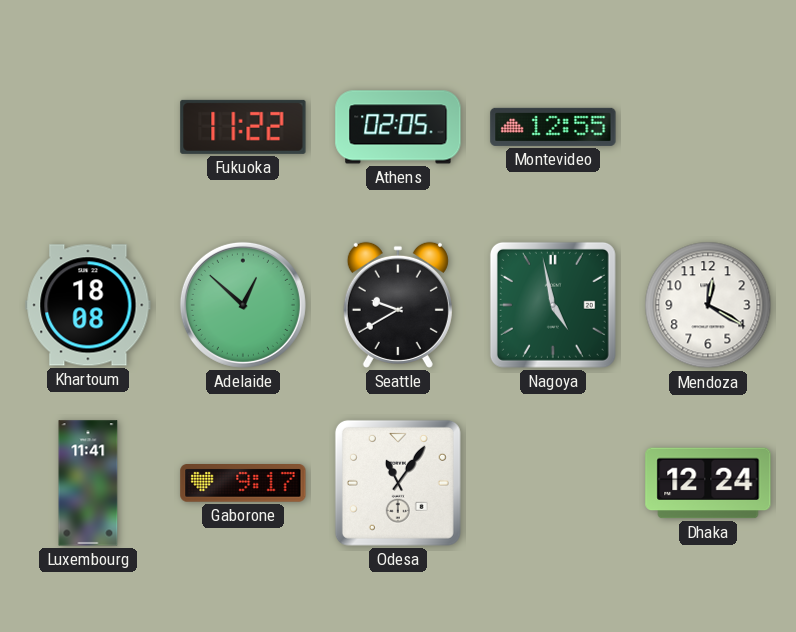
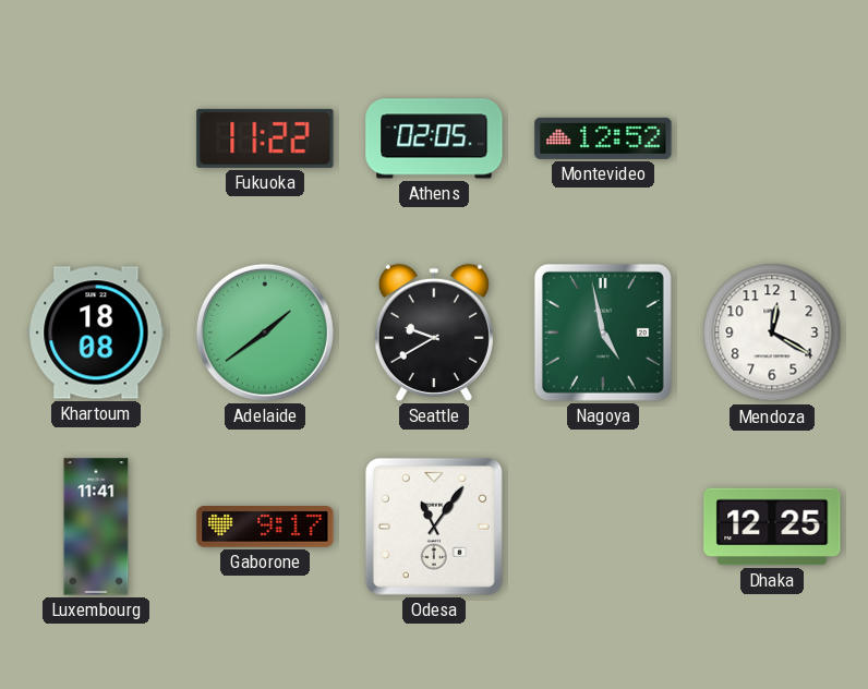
Montevideo: 12:55 -> 12:52 (603, 138)
Adelaide: 12:52 -> 1:39 (265, 333)
Dhaka: 12:24 -> 12:25 (772, 527)
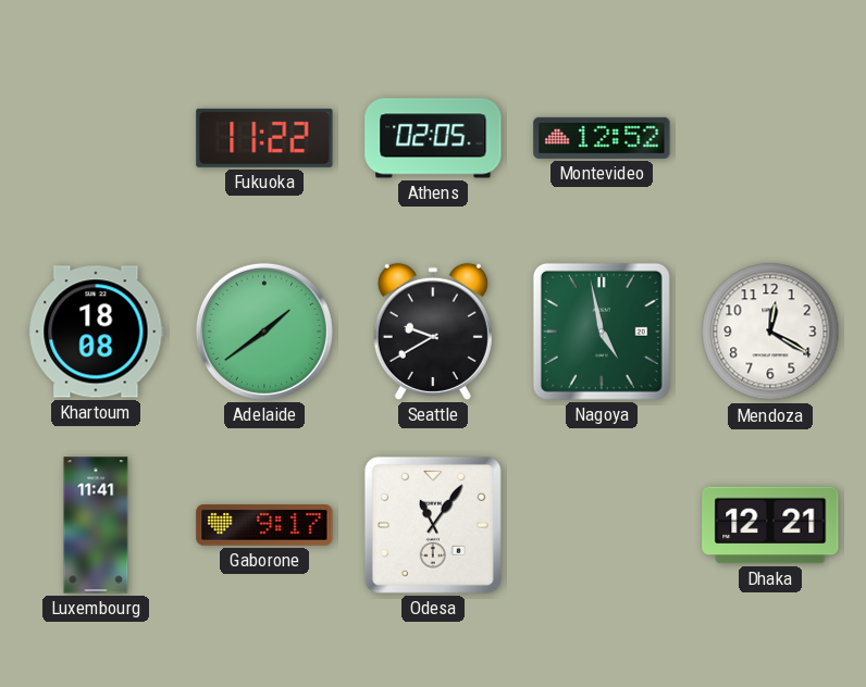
Dhaka: 12:25 -> 12:21 (770, 525)
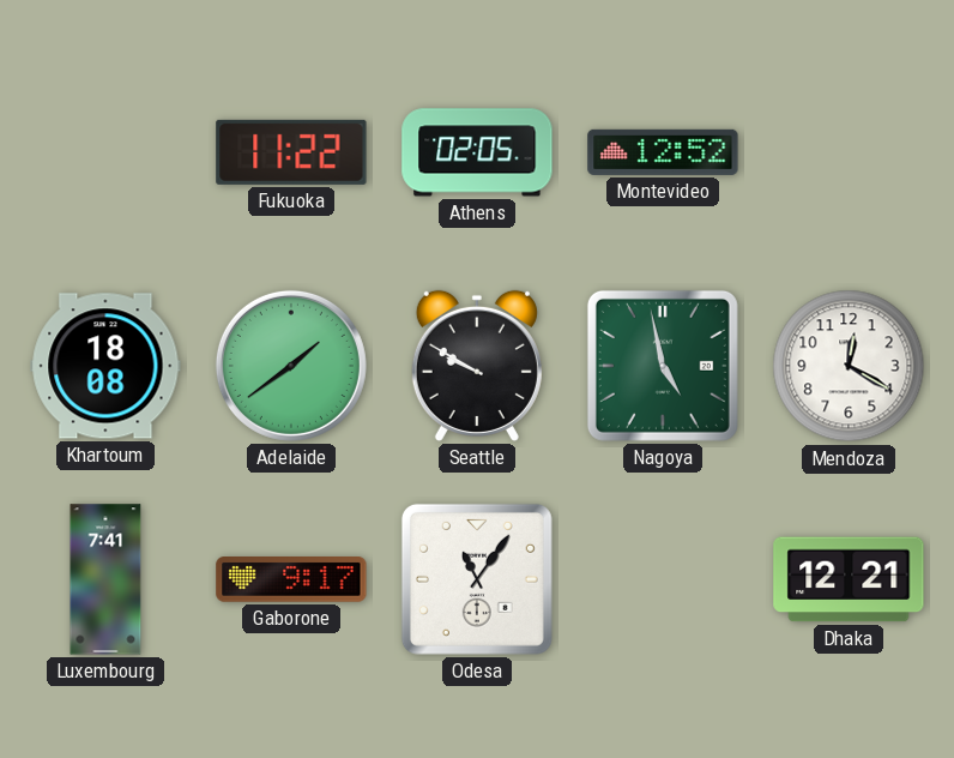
Seattle: 9:40 -> 9:50 (477, 366)
Luxembourg: 11:41 -> 7:41 (105, 579)
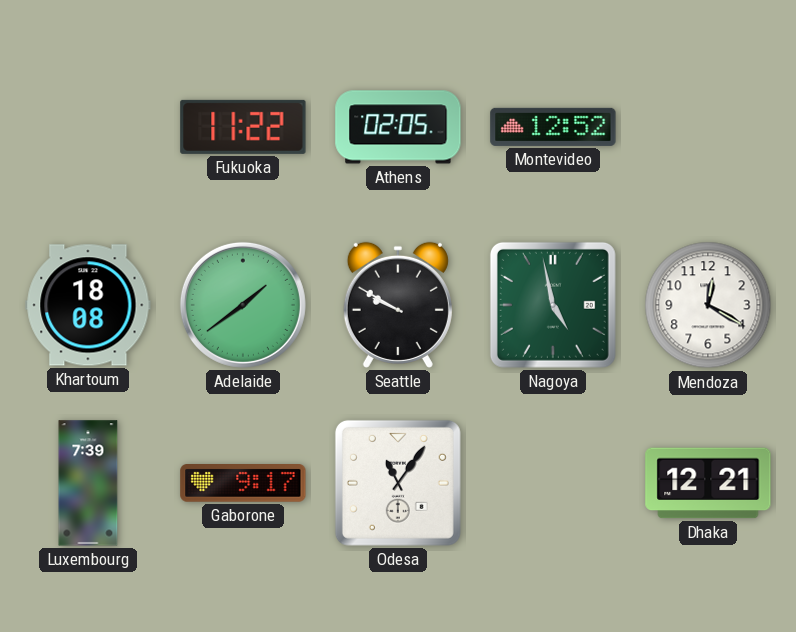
Luxembourg: 7:41 -> 7:39 (88, 483)
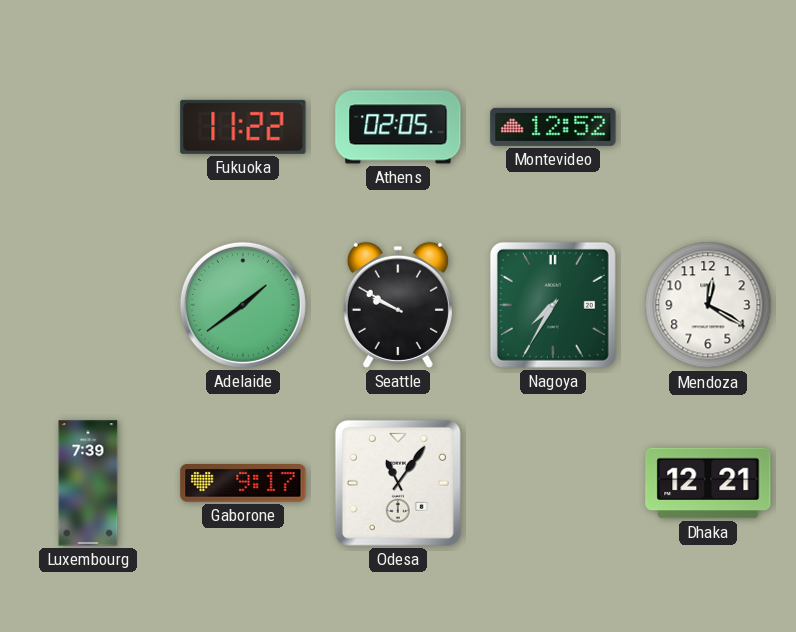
Khartoum: 18:08 -> none (88, 305)
Nagoya: 4:58 -> 7:35 (553, 305)
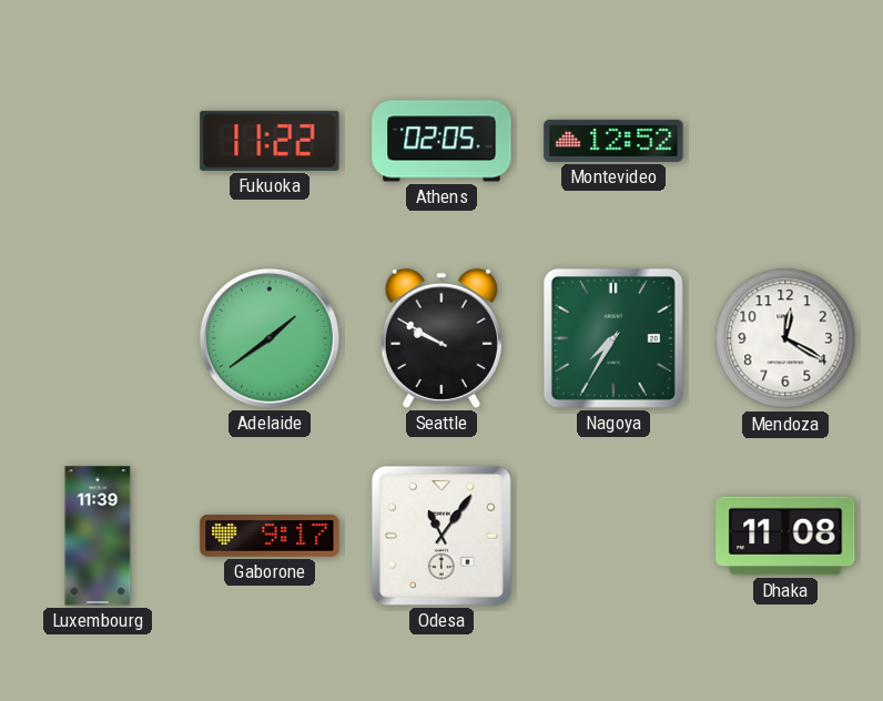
Luxembourg: 7:39 -> 11:39 (98, 536)
Dhaka: 12:21 -> 11:08 (785, 536)
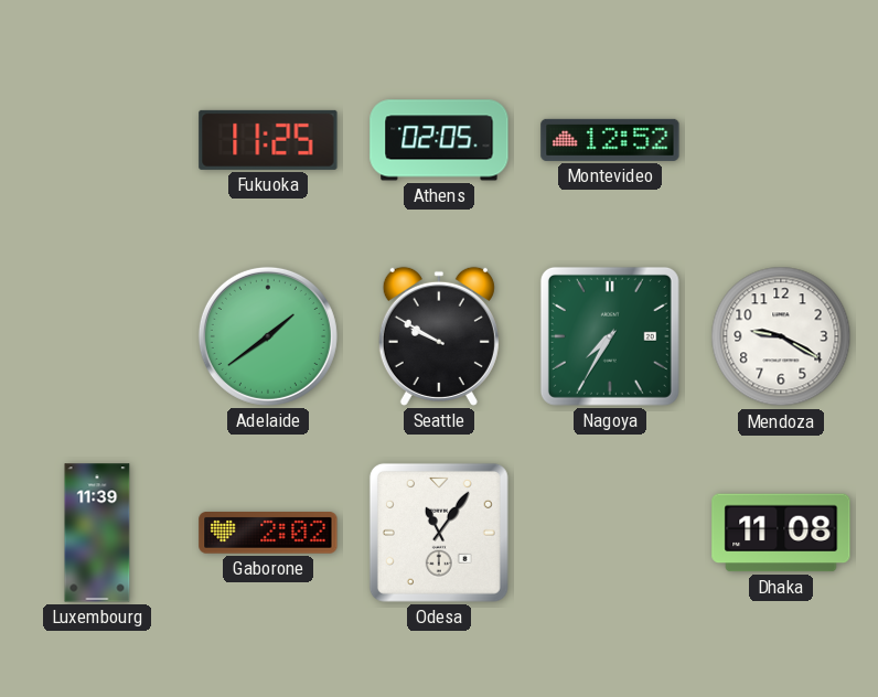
Fukuoka: 11:22 -> 11:25 (268, 140)
Mendoza: 12:20 -> 9:20 (781, 336)
Gaborone: 9:17 -> 2:02 (268, 534)
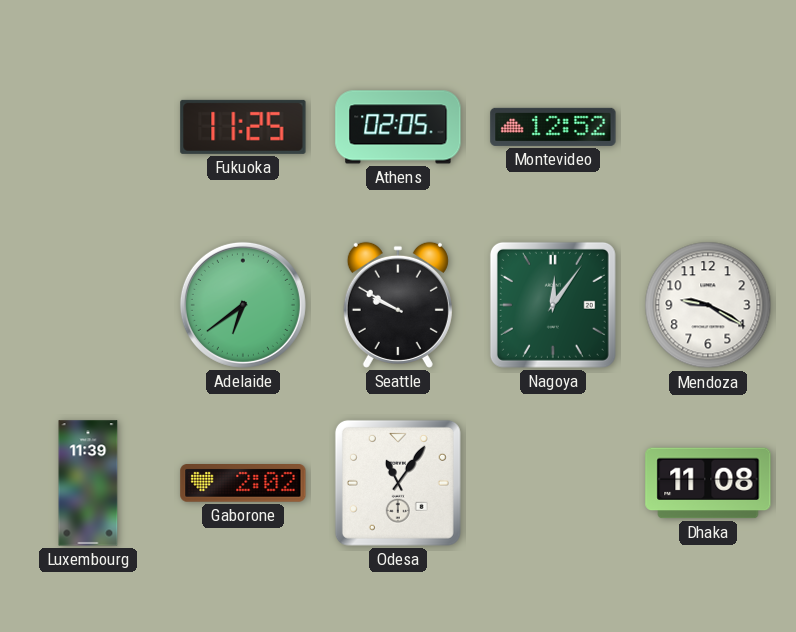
Adelaide: 1:39 -> 6:39 (243, 305)
Nagoya: 7:35 -> 12:06 (553, 305)
